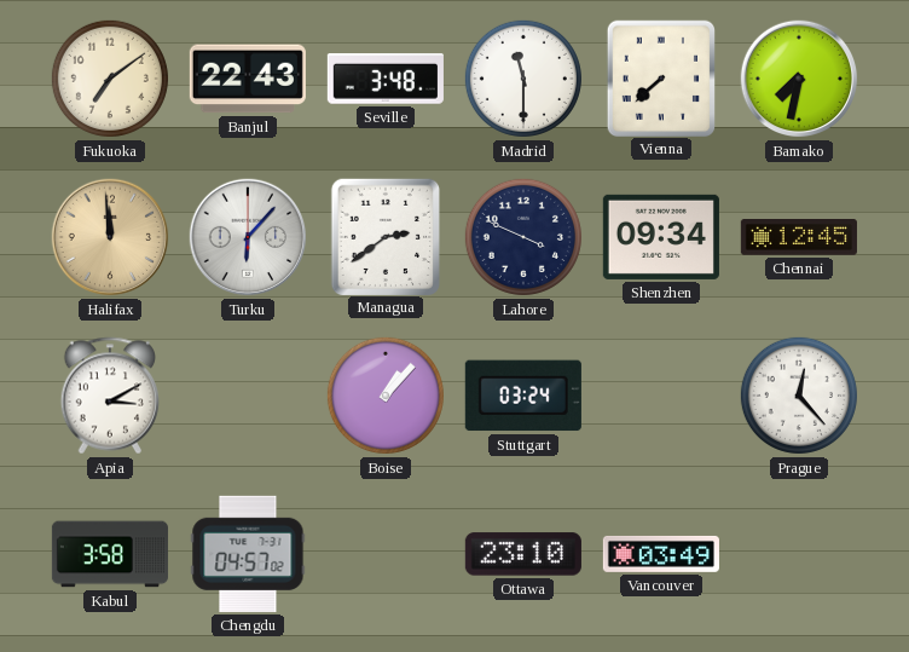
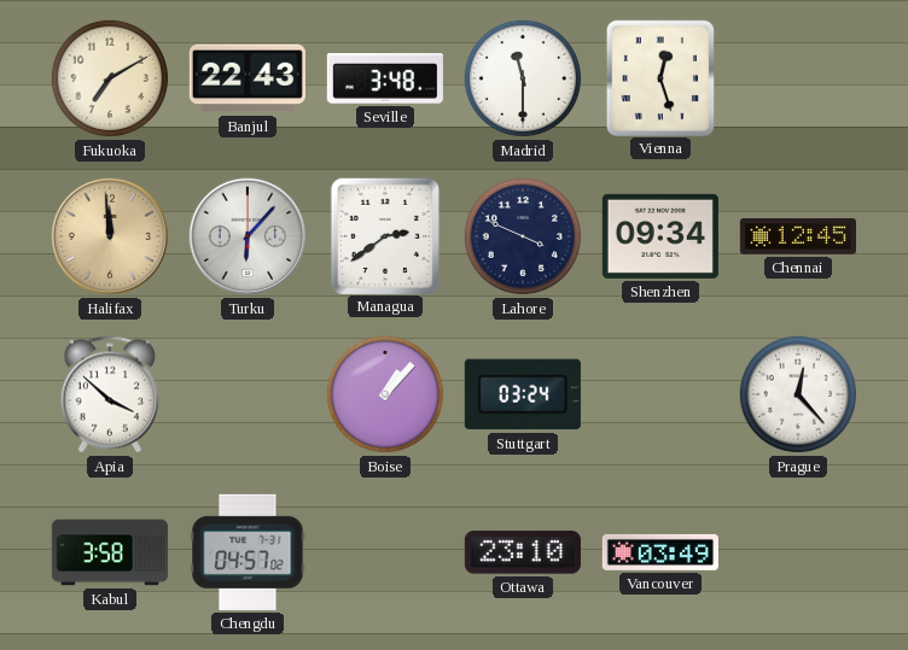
Fukuoka: 7:09 -> 7:10 (110, 78)
Vienna: 7:38 -> 12:27 (659, 77)
Bamako: 7:32 -> none (799, 79)
Apia: 3:10 -> 3:52 (110, 394)
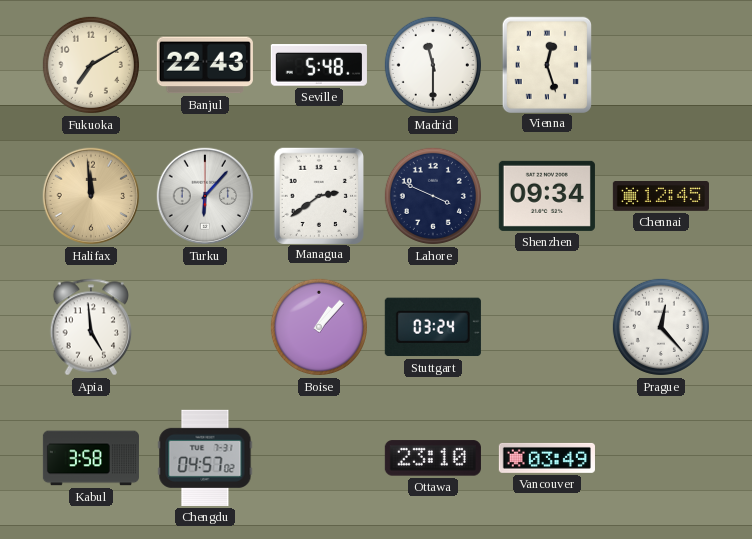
Seville: 3:48 -> 5:48 (319, 65)
Apia: 3:52 -> 4:59 (91, 327)
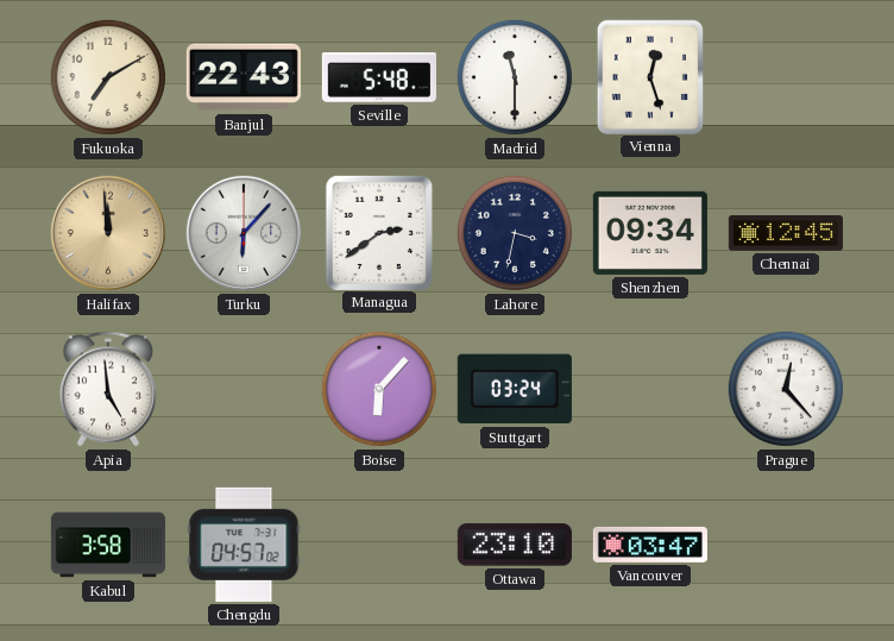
Lahore: 3:49 -> 3:32 (515, 233)
Boise: 1:07 -> 6:07 (379, 389)
Vancouver: 03:49 -> 03:47 (650, 545)
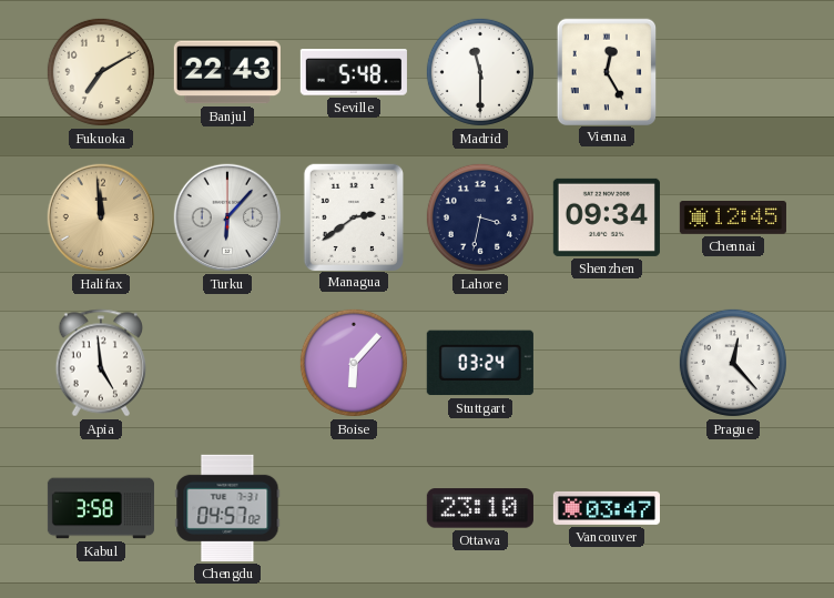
Vienna: 12:27 -> 12:25 (606, 71)
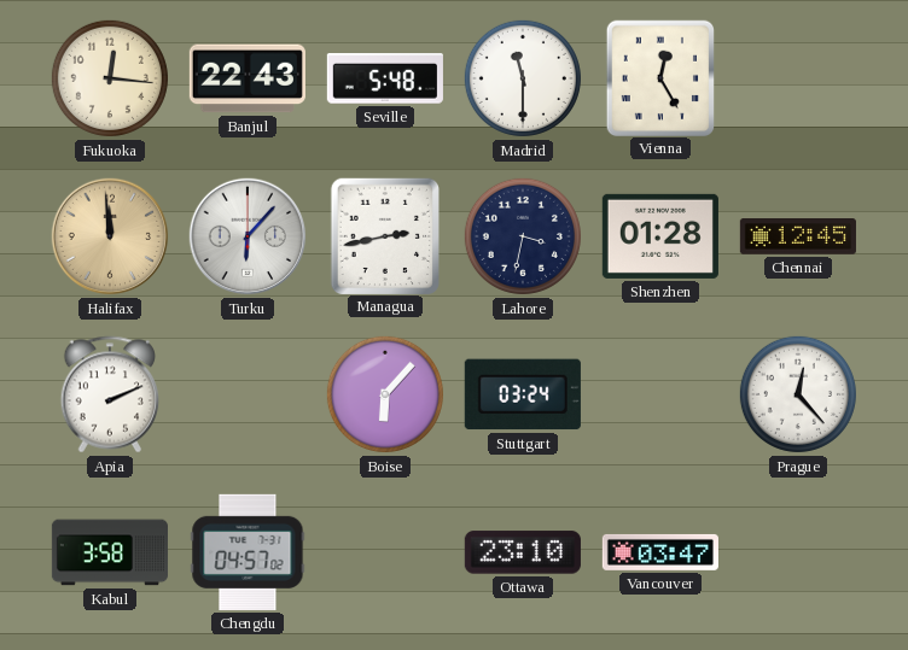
Fukuoka: 7:10 -> 12:16 (110, 78)
Managua: 2:39 -> 2:43 (384, 235)
Shenzhen: 09:34 -> 01:28 (660, 236)
Apia: 4:59 -> 2:11 (110, 394)
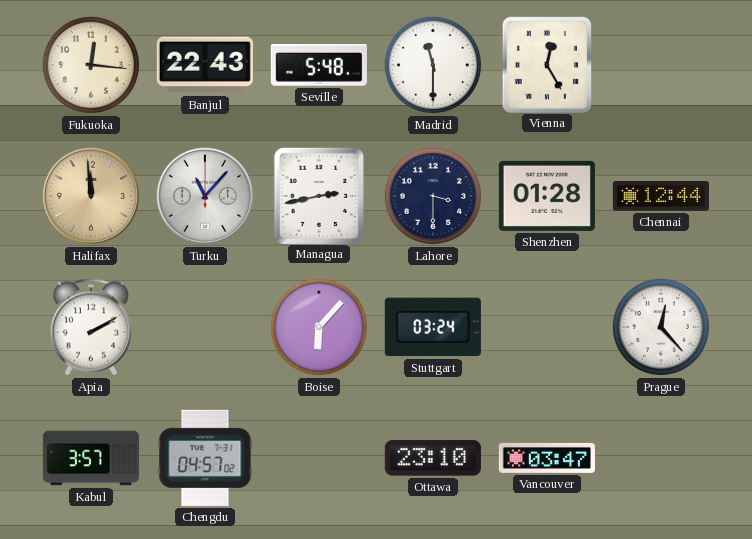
Turku: 6:07 -> 11:07 (205, 196)
Lahore: 3:32 -> 3:30 (433, 196)
Chennai: 12:45 -> 12:44 (661, 196)
Apia: 2:11 -> 2:10 (91, 327)
Kabul: 3:58 -> 3:57 (91, 458)
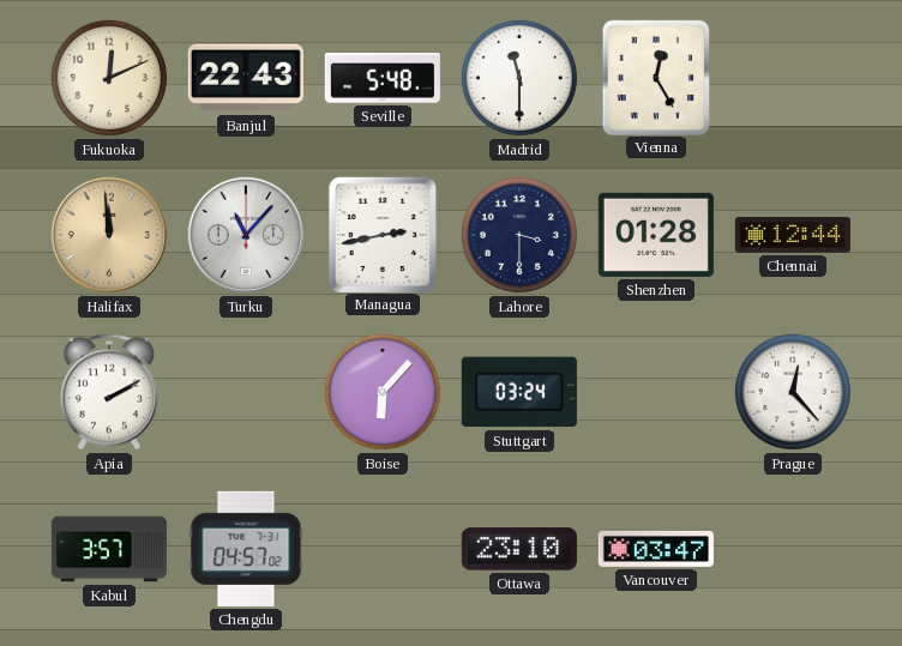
Fukuoka: 12:16 -> 12:11 (109, 78)
